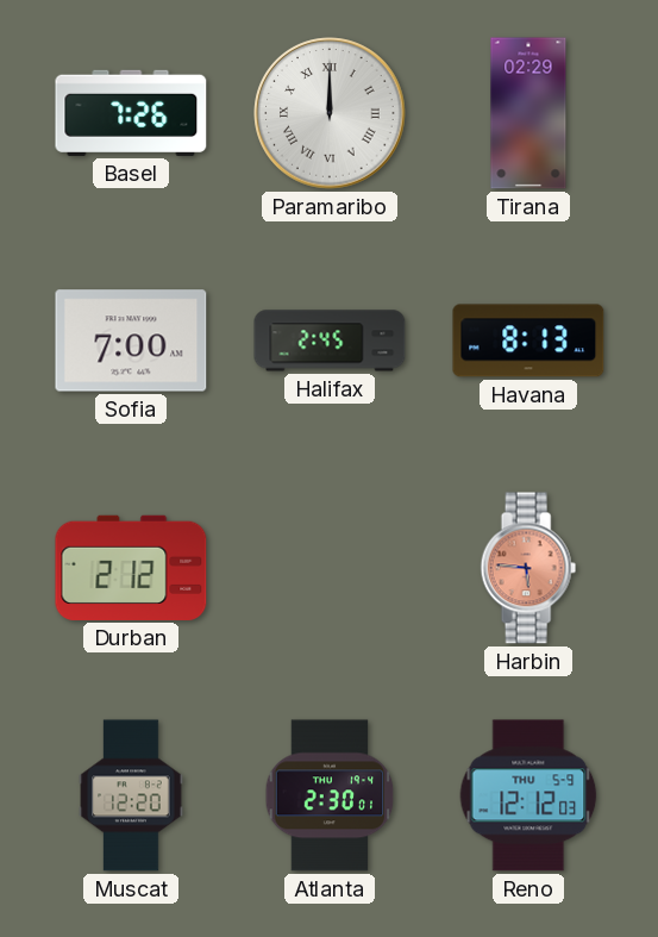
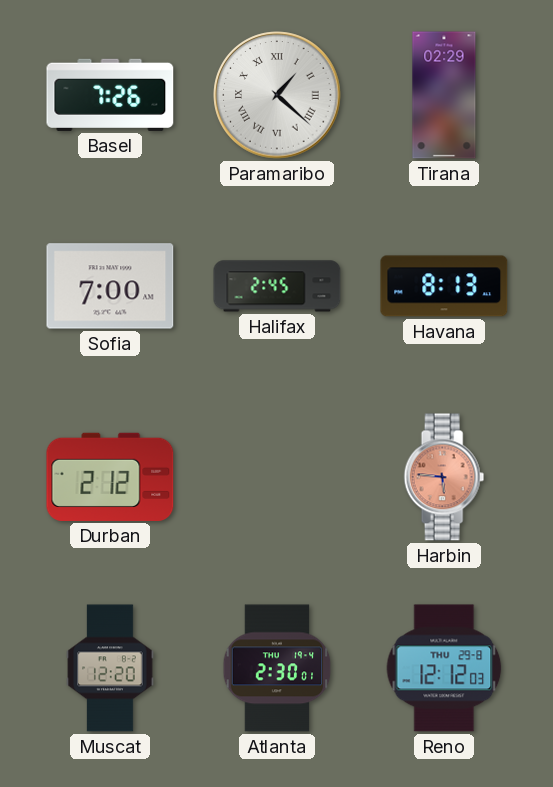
Paramaribo: 12:00 -> 1:22 (277, 95)
Reno date: THU 5-9 -> THU 29-8 (444, 668)
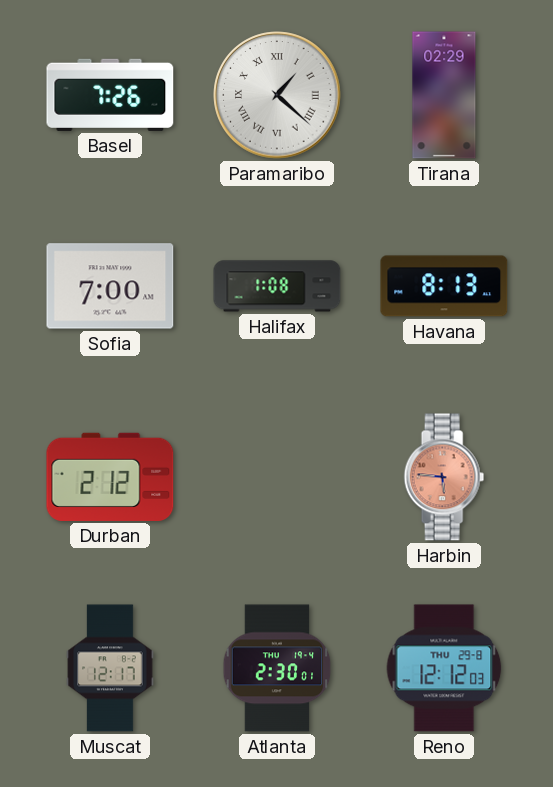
Halifax: 2:45 -> 1:08 (277, 286)
Muscat: 12:20 -> 12:17 (110, 668)
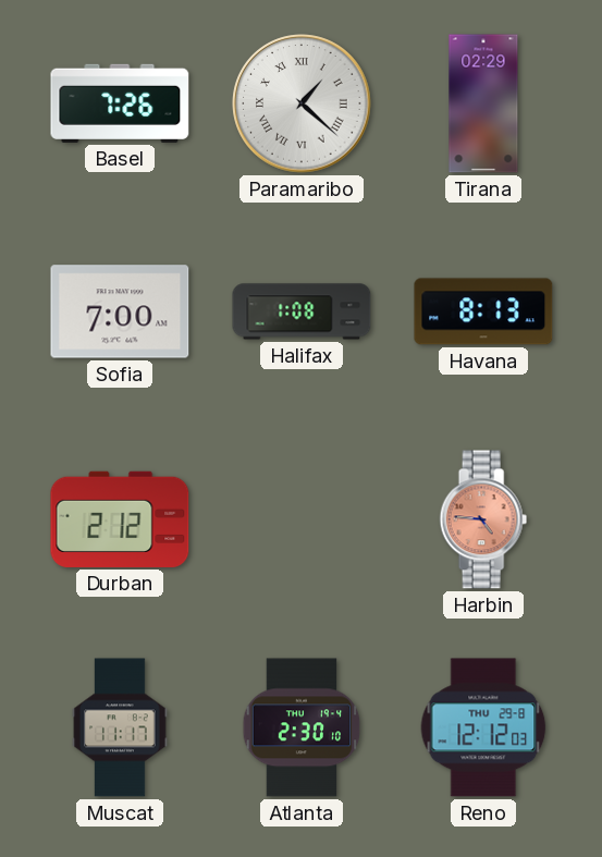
Harbin: 5:46 -> 4:46 (483, 519)
Muscat: 12:17 -> 11:17 (120, 727)
Atlanta: 2:30:01 -> 2:30:10 (302, 727)
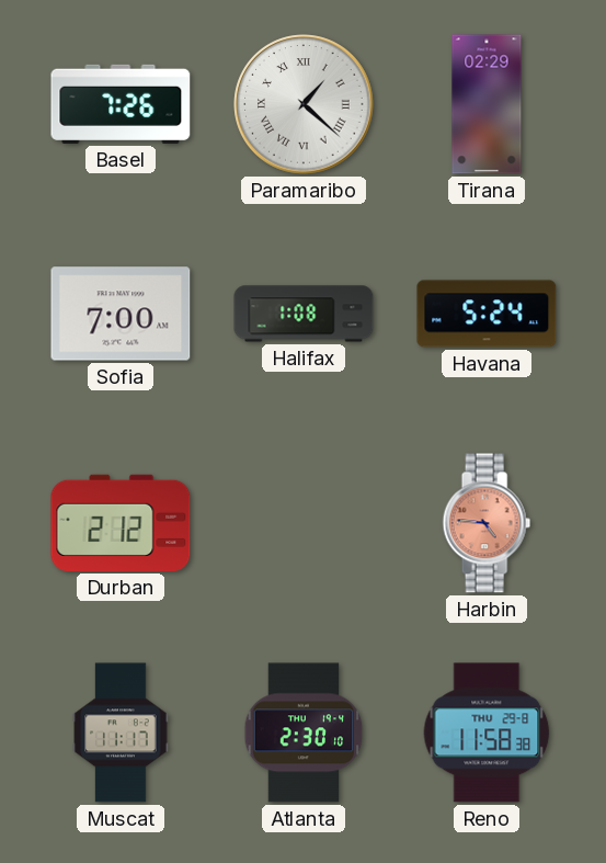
Havana: 8:13 -> 5:24 (487, 314)
Reno: 12:12 -> 11:58 (487, 733)
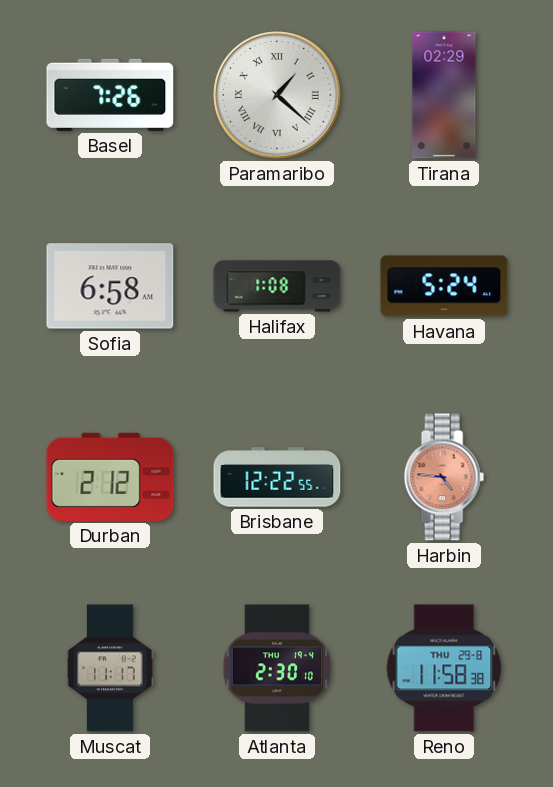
Sofia: 7:00 -> 6:58 (110, 286)
Brisbane: none -> 12:22 (277, 477)
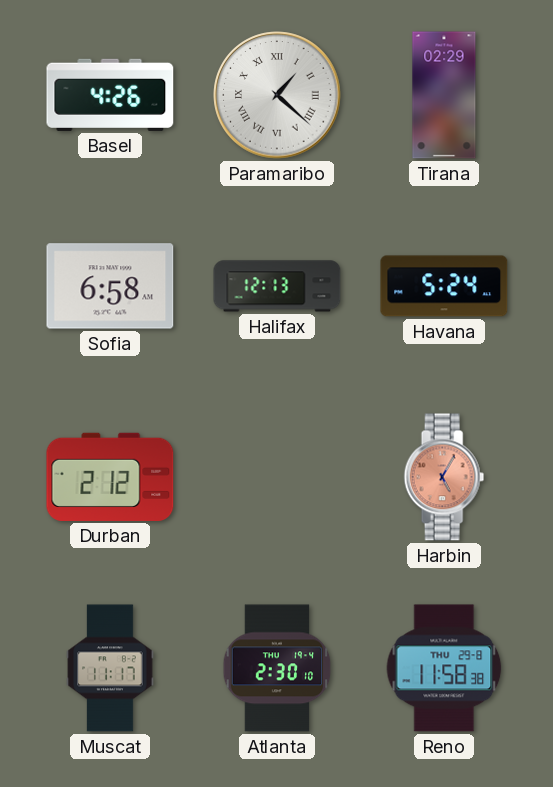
Basel: 7:26 -> 4:26 (110, 95)
Halifax: 1:08 -> 12:13 (277, 286)
Brisbane: 12:22 -> none (277, 477)
Harbin: 4:46 -> 5:05 (444, 477)
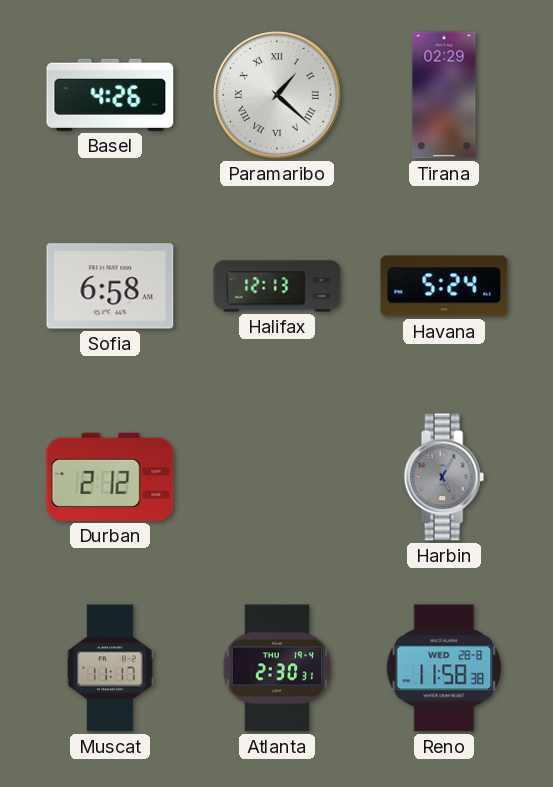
Harbin dial: salmon -> grey (444, 477)
Atlanta: 2:30:10 -> 2:30:31 (277, 668)
Reno date: THU 29-8 -> WED 28-8 (444, 668)
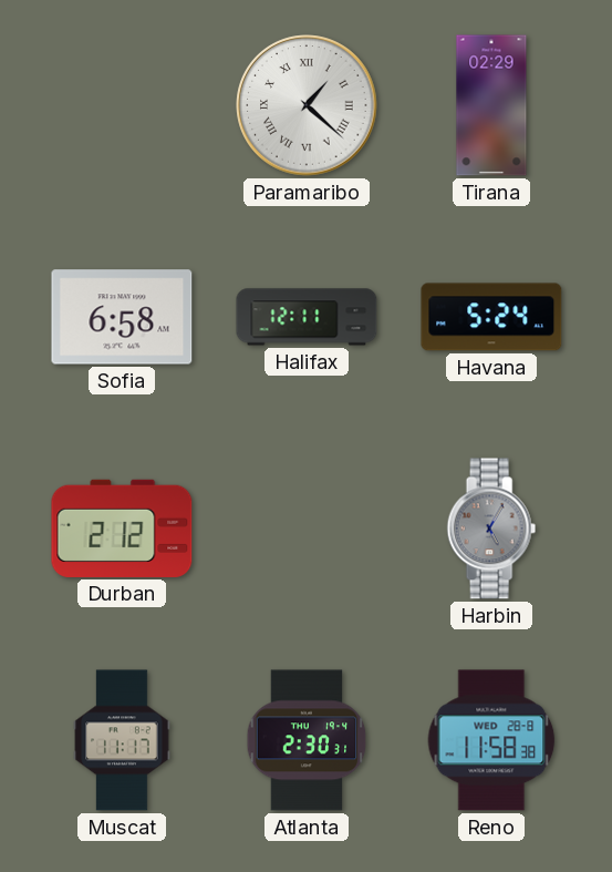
Basel: 4:26 -> none (110, 95)
Halifax: 12:13 -> 12:11 (307, 317)
